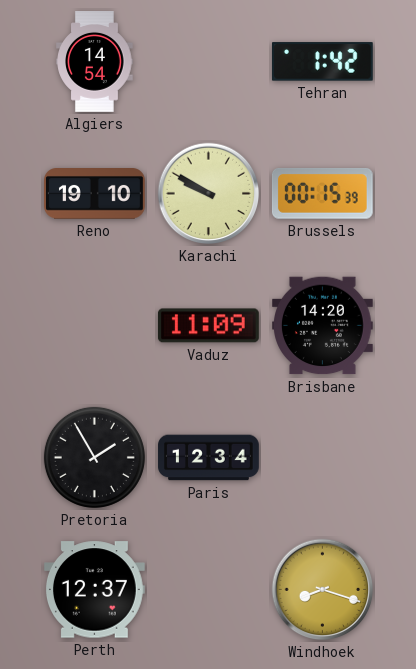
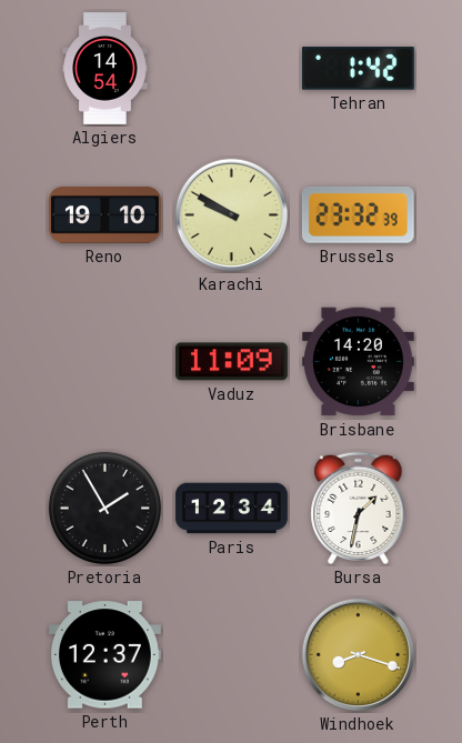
Brussels: 00:15 -> 23:32 (358, 214)
Bursa: none -> 1:32 (359, 509)
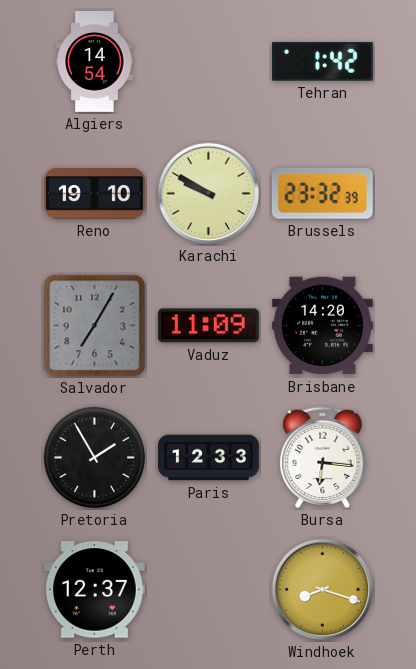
Salvador: none -> 7:05 (95, 326)
Paris: 12:34 -> 12:33 (209, 458)
Bursa: 1:32 -> 6:16 (323, 458)
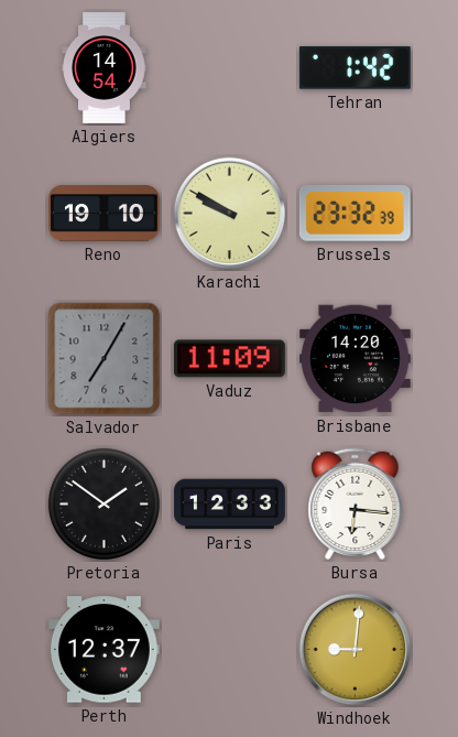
Pretoria: 1:55 -> 1:51 (103, 503)
Windhoek: 8:18 -> 9:01 (356, 650)
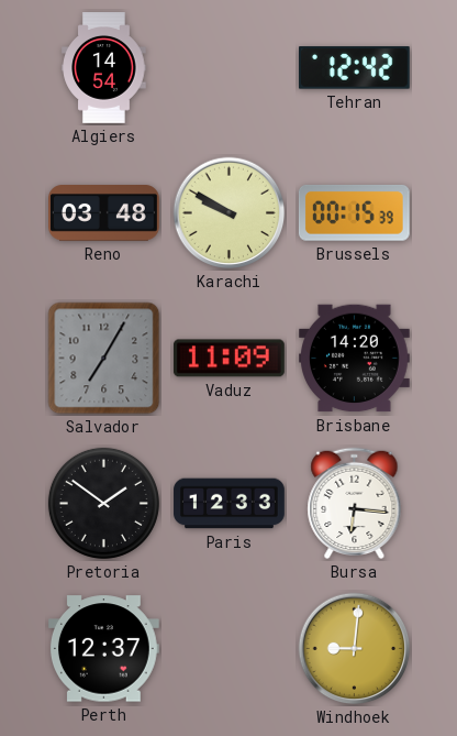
Tehran: 1:42 -> 12:42 (354, 68)
Reno: 19:10 -> 03:48 (104, 213)
Brussels: 23:32 -> 00:15 (354, 212)
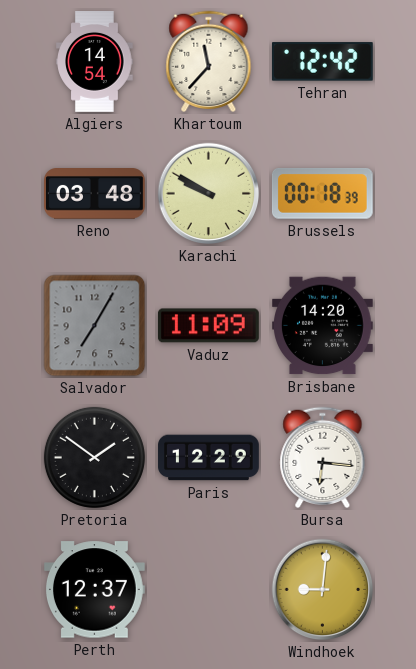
Khartoum: none -> 11:37 (209, 62)
Brussels: 00:15 -> 00:18 (322, 193)
Paris: 12:33 -> 12:29 (209, 458)
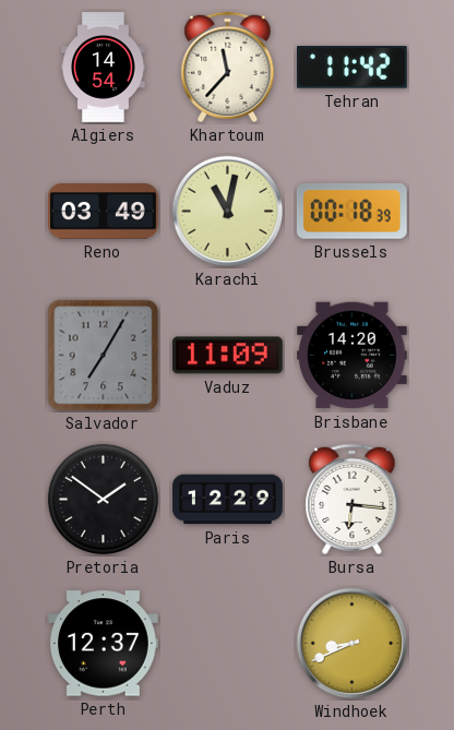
Tehran: 12:42 -> 11:42 (351, 68)
Reno: 03:48 -> 03:49 (104, 212)
Karachi: 9:50 -> 11:02 (228, 212)
Windhoek: 9:01 -> 8:41 (353, 644)
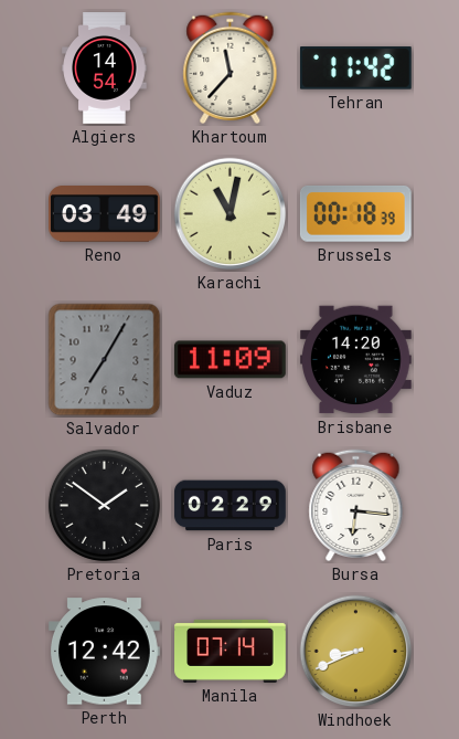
Paris: 12:29 -> 02:29 (231, 506)
Perth: 12:37 -> 12:42 (104, 652)
Manila: none -> 07:14 (231, 651)
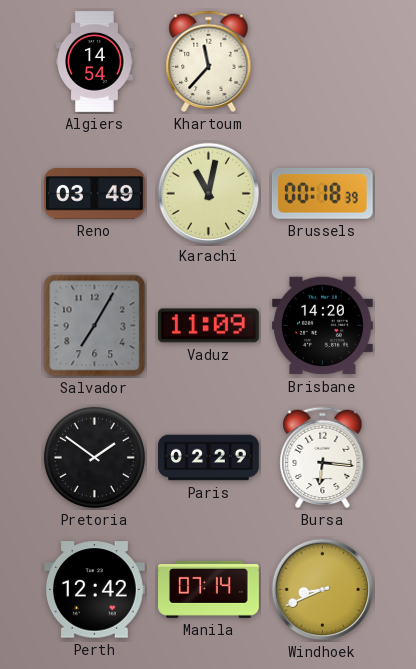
Tehran: 11:42 -> none (355, 68)
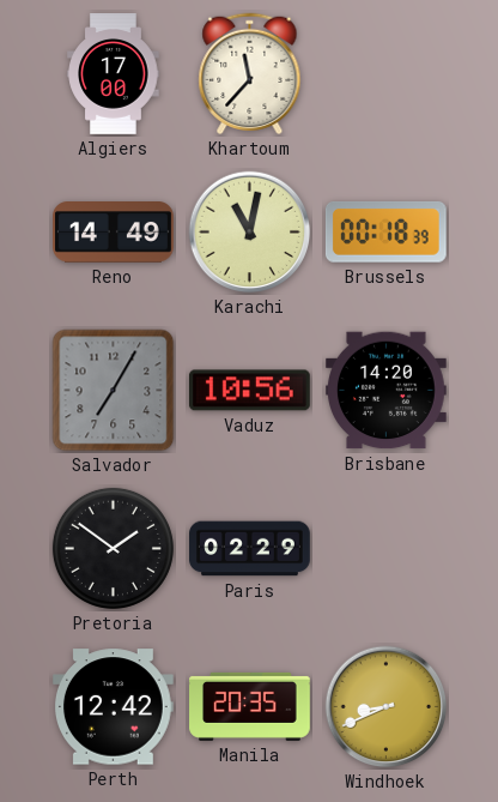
Algiers: 14:54 -> 17:00 (114, 74)
Reno: 03:49 -> 14:49 (114, 233)
Vaduz: 11:09 -> 10:56 (249, 391)
Bursa: 6:16 -> none (323, 458)
Manila: 07:14 -> 20:35 (250, 706)
